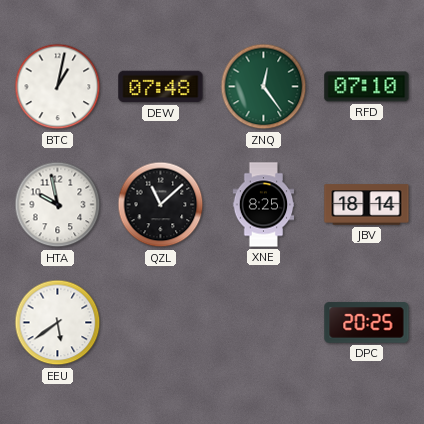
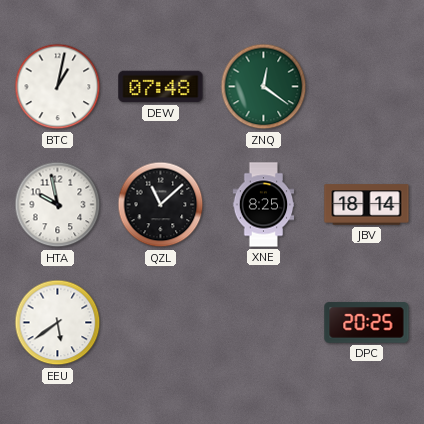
ZNQ: 12:24 -> 12:21 (264, 87)
RFD: 07:10 -> none (367, 87)
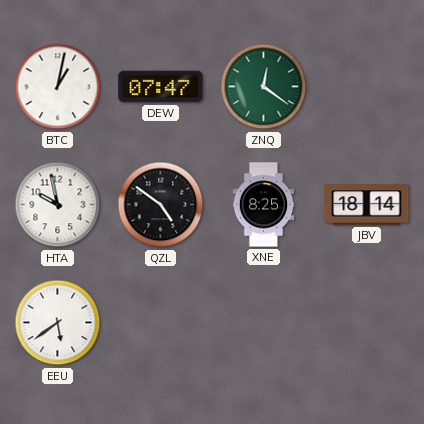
DEW: 07:48 -> 07:47 (161, 87)
QZL: 11:08 -> 4:51 (161, 205)
DPC: 20:25 -> none (367, 323)
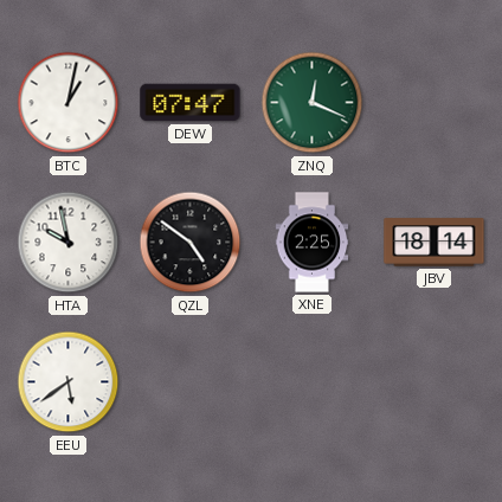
ZNQ: 12:21 -> 12:19 (313, 103)
XNE: 8:25 -> 2:25 (313, 243)
